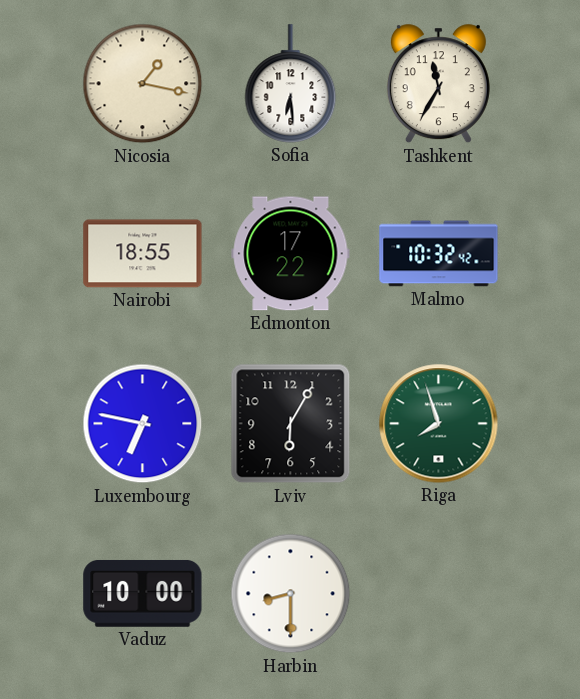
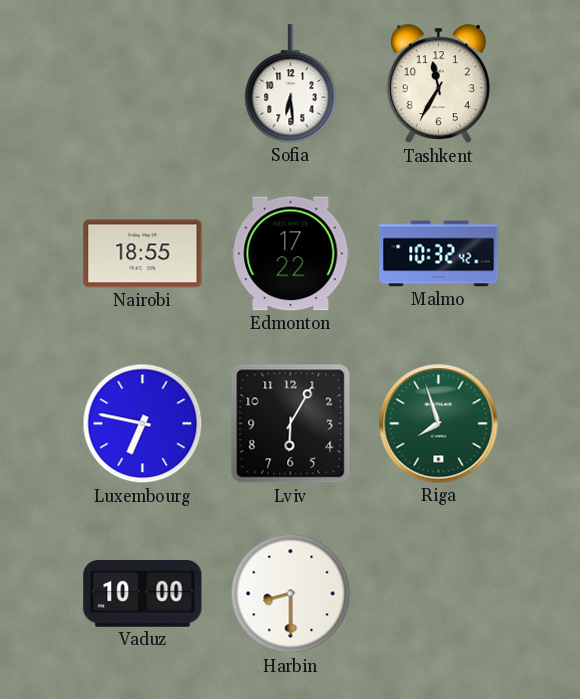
Nicosia: 1:17 -> none (143, 84)
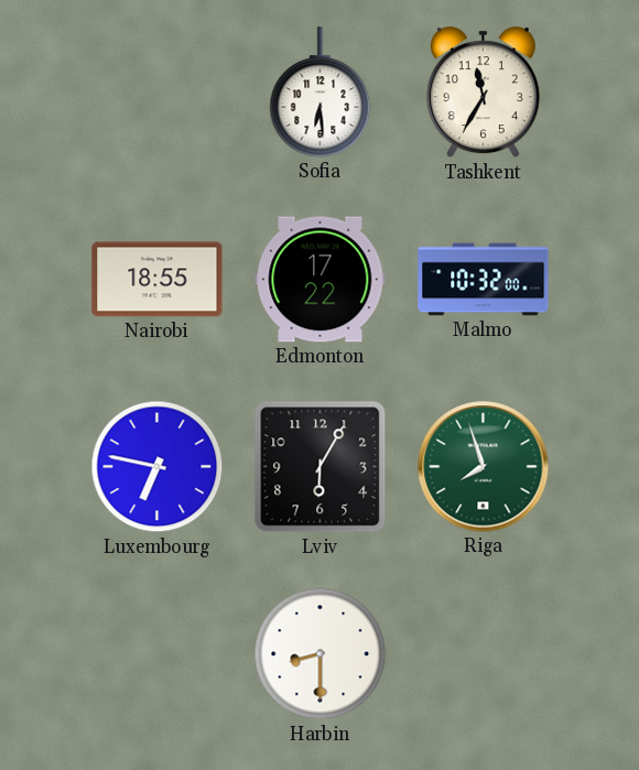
Malmo: 10:32:42 -> 10:32:00 (484, 280)
Vaduz: 10:00 -> none (143, 593)
